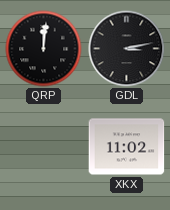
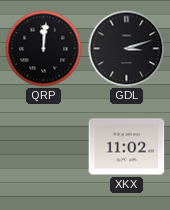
GDL: 3:13 -> 3:12 (127, 49)
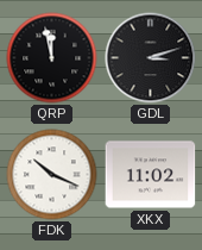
QRP: 12:01 -> 11:58 (52, 58)
FDK: none -> 10:19 (52, 175)
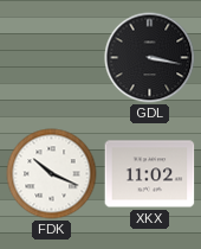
QRP: 11:58 -> none (52, 58)
GDL: 3:12 -> 3:17 (150, 58)
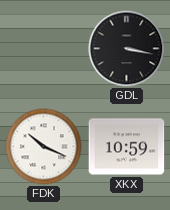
XKX: 11:02 -> 10:59 (127, 147)
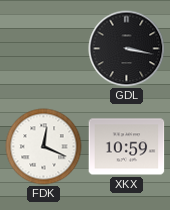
FDK: 10:19 -> 12:19 (44, 147)
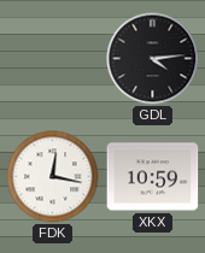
GDL: 3:17 -> 4:14 (153, 59)
FDK: 12:19 -> 12:17 (53, 177)
